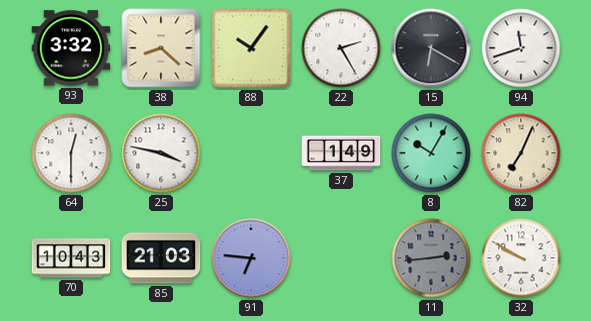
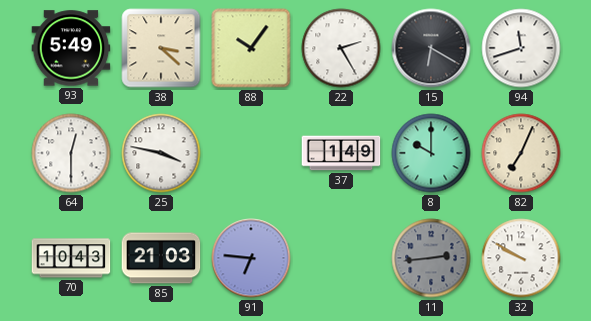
93: 3:32 -> 5:49 (71, 48)
38: 8:22 -> 3:22 (161, 48)
8: 10:05 -> 10:00 (431, 153)
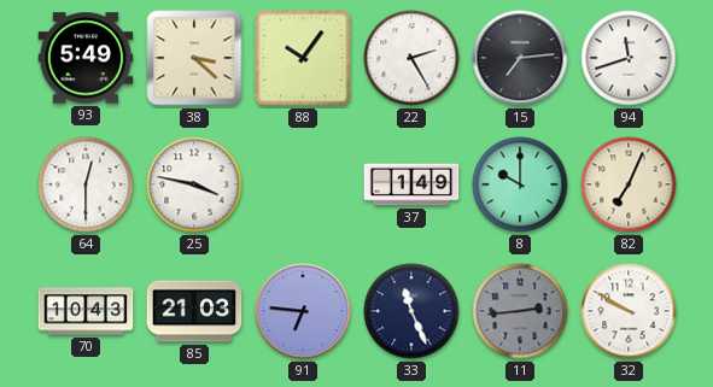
15: 6:20 -> 7:14 (520, 58)
33: none -> 11:26 (411, 311)
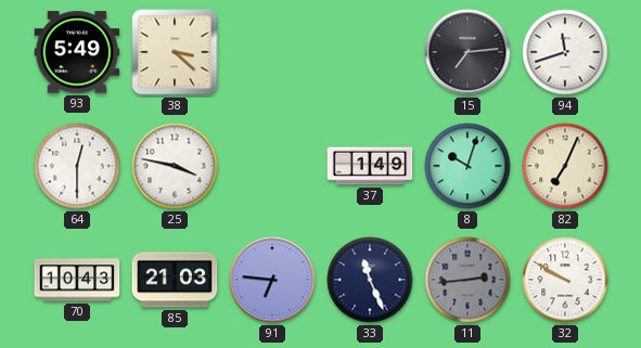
88: 10:06 -> none (303, 58)
22: 2:25 -> none (411, 58)
8: 10:00 -> 10:03 (467, 166)
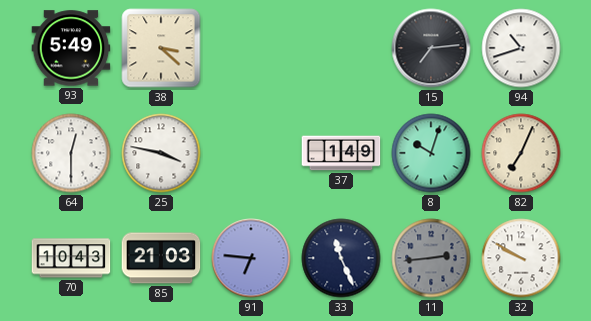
94: 11:42 -> 10:42 (521, 48)
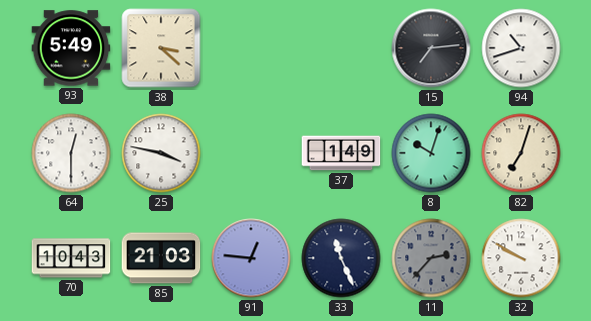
82: 7:04 -> 7:03 (521, 153)
91: 6:46 -> 12:46 (251, 258)
11: 2:44 -> 2:37 (431, 258)
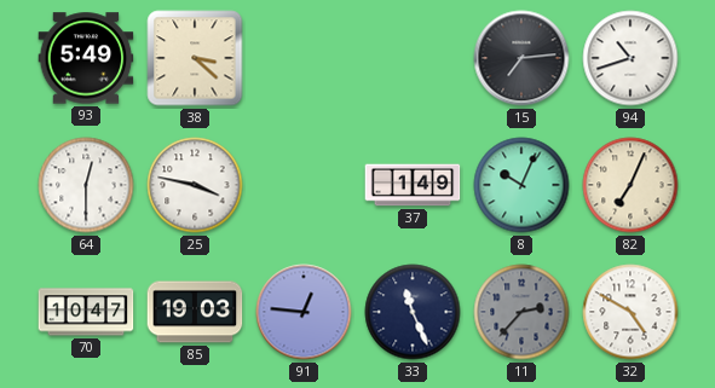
8: 10:03 -> 10:04 (521, 185)
82: 7:03 -> 7:04 (630, 185)
70: 10:43 -> 10:47 (86, 312)
85: 21:03 -> 19:03 (195, 312)
32: 9:50 -> 4:50 (630, 312)
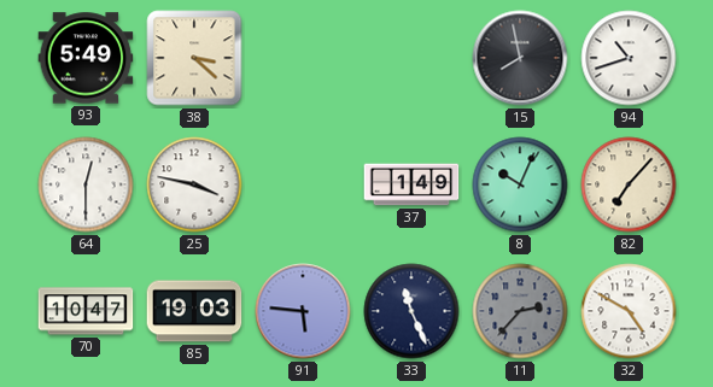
15: 7:14 -> 7:58 (520, 58)
82: 7:04 -> 7:07 (629, 184)
91: 12:46 -> 5:46 (303, 311)
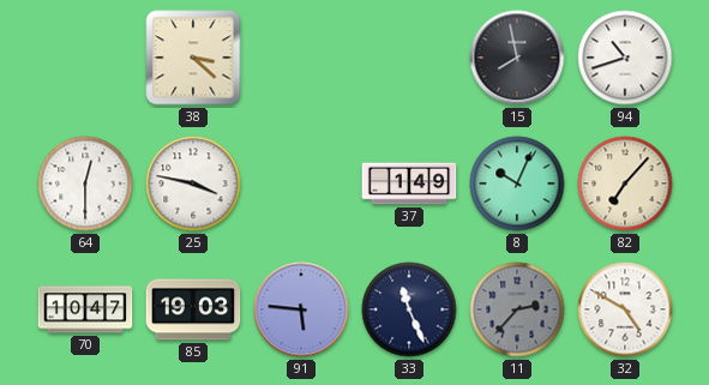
93: 5:49 -> none (86, 58)
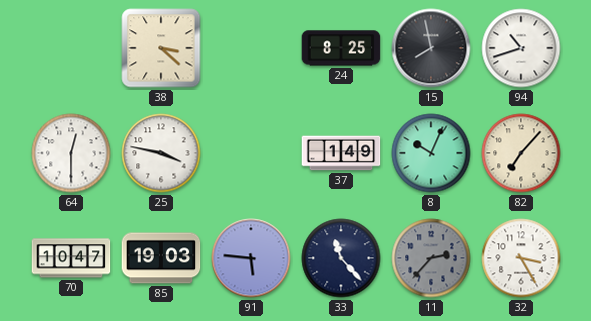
24: none -> 8:25 (341, 48)
33: 11:26 -> 11:23 (341, 258)
32: 4:50 -> 3:25 (521, 258)
